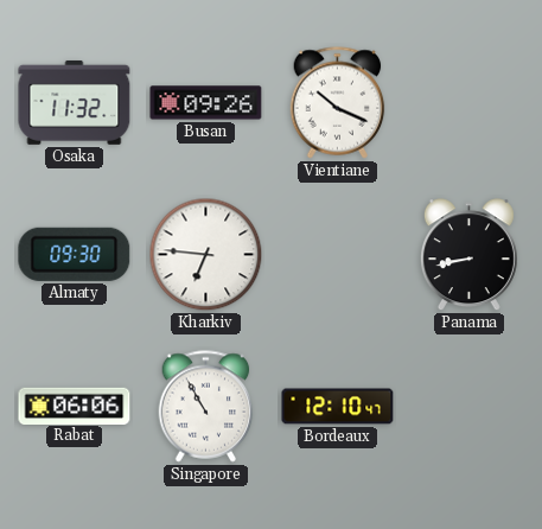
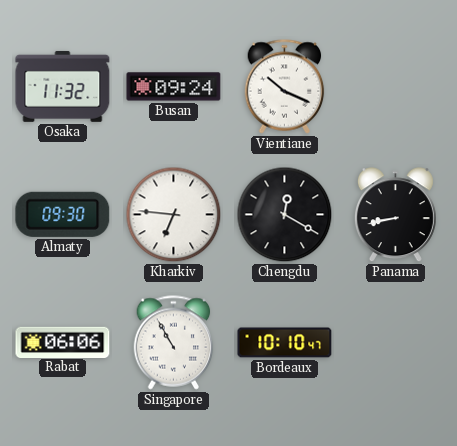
Busan: 09:26 -> 09:24 (174, 87)
Chengdu: none -> 12:20 (285, 215)
Bordeaux: 12:10 -> 10:10 (285, 343)
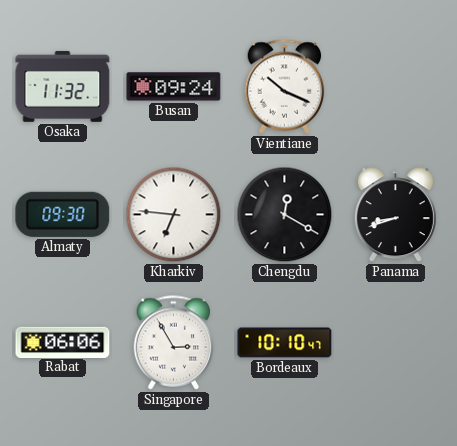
Panama: 8:43 -> 8:42 (395, 215)
Singapore: 10:55 -> 2:55 (174, 343)
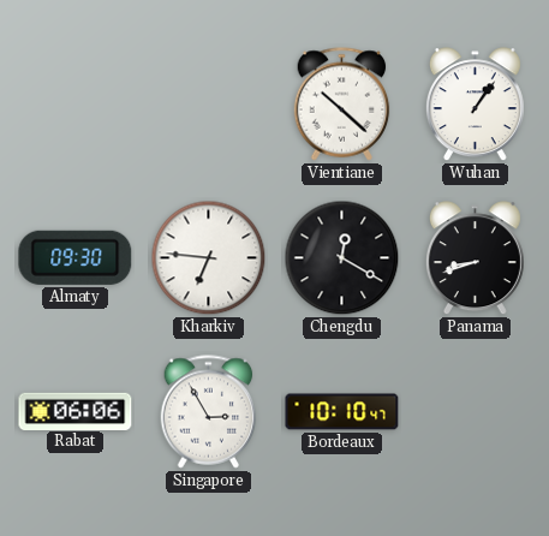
Osaka: 11:32 -> none (63, 86)
Busan: 09:24 -> none (174, 87)
Vientiane: 10:19 -> 10:22 (342, 105)
Wuhan: none -> 1:06 (475, 105)
